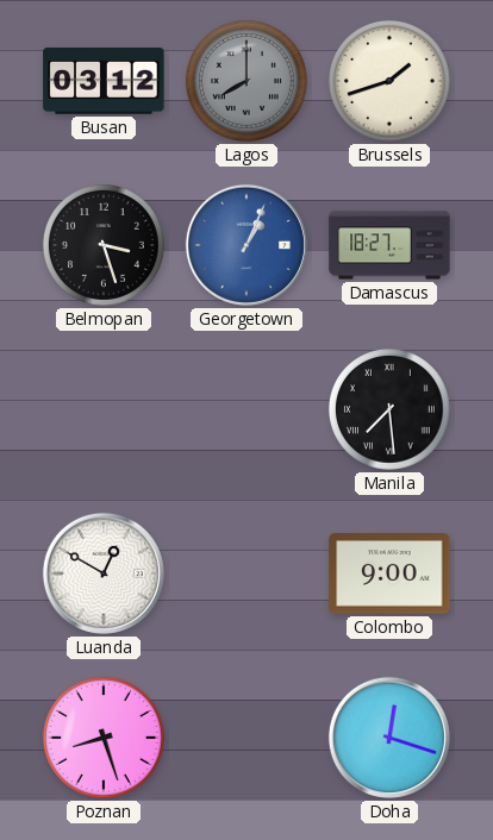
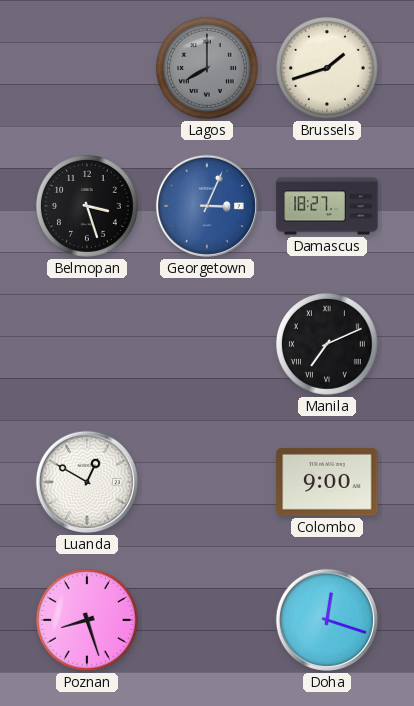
Busan: 03:12 -> none (104, 82)
Georgetown: 1:04 -> 3:04 (207, 206)
Manila: 7:29 -> 7:11 (327, 344)
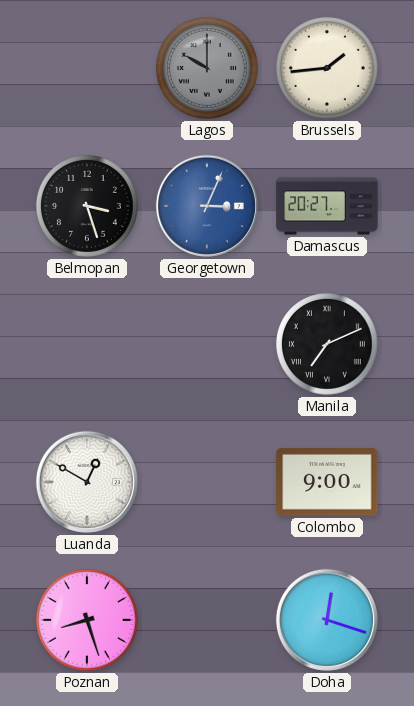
Lagos: 8:00 -> 10:00 (207, 68)
Brussels: 1:42 -> 1:44 (327, 68)
Damascus: 18:27 -> 20:27 (327, 206)
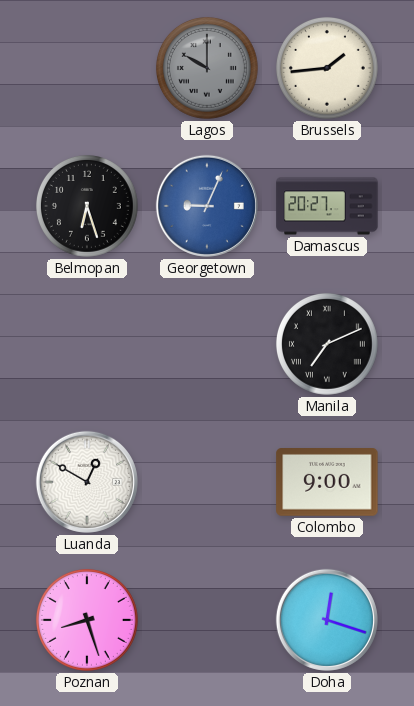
Belmopan: 3:27 -> 6:27 (87, 206)
Georgetown: 3:04 -> 9:04 (207, 206)
